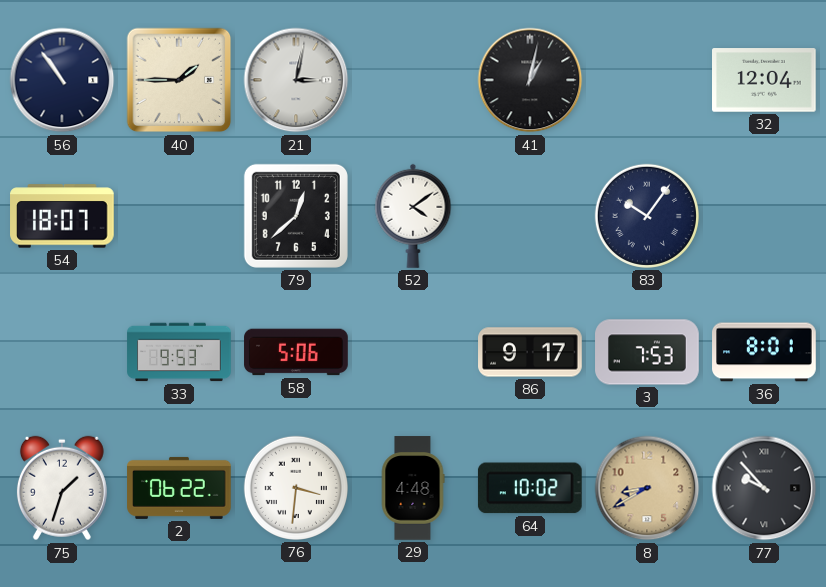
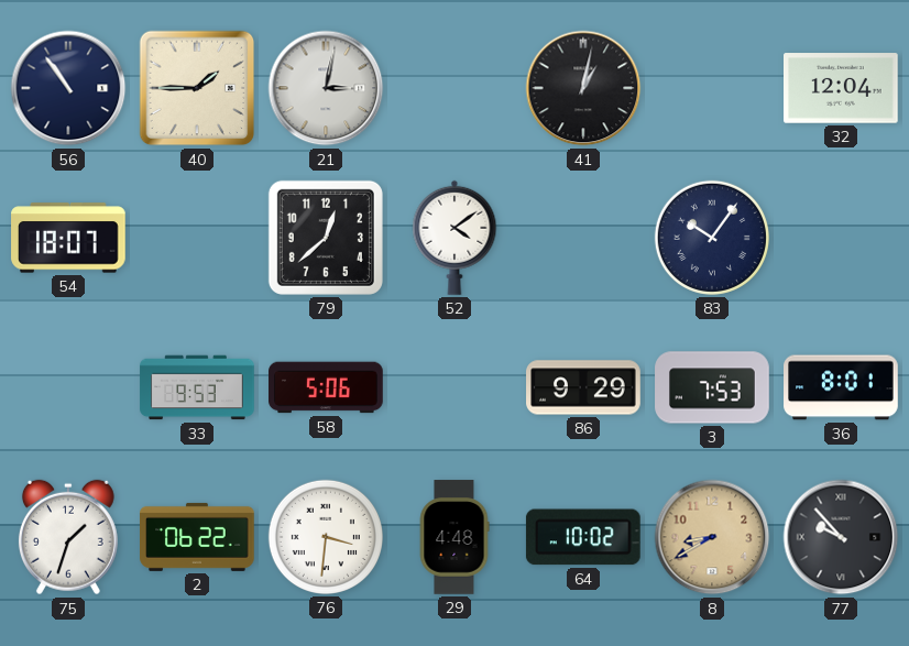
86: 9:17 -> 9:29 (583, 387)
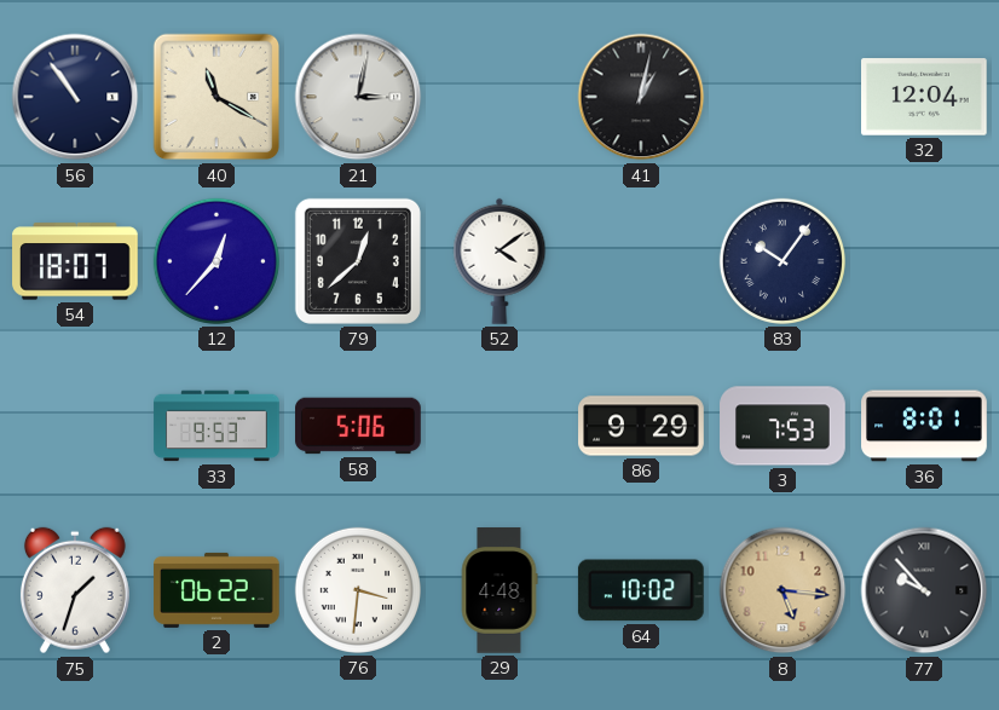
40: 1:45 -> 11:20 (216, 97)
12: none -> 12:37 (216, 261)
8: 8:40 -> 5:16 (783, 590)
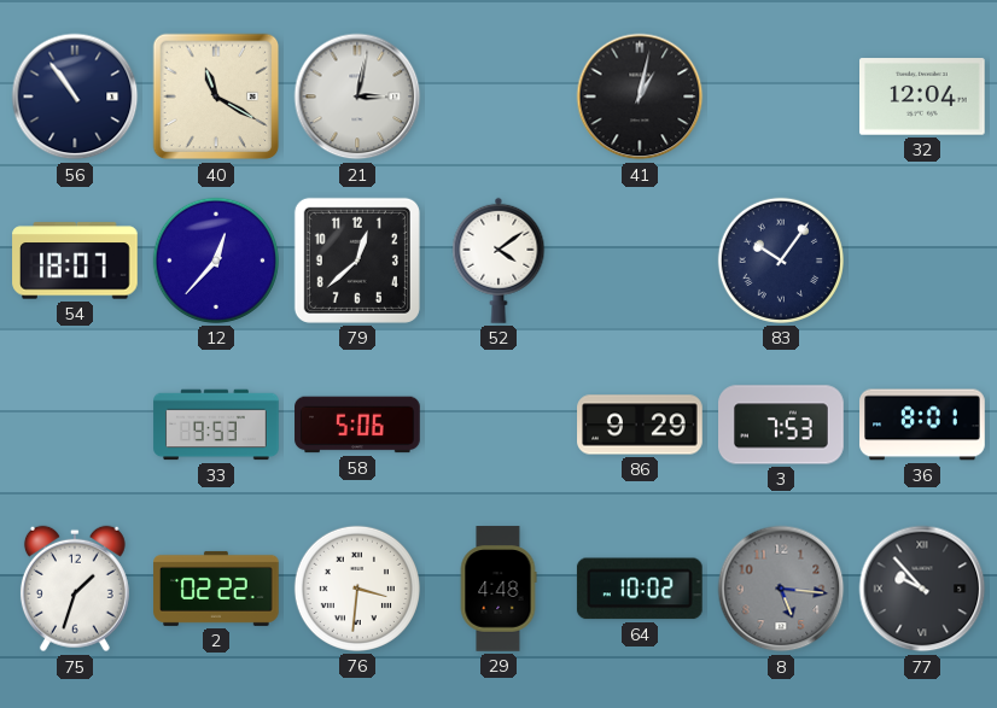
2: 06:22 -> 02:22 (216, 589)
8 dial: champagne -> grey (781, 589)
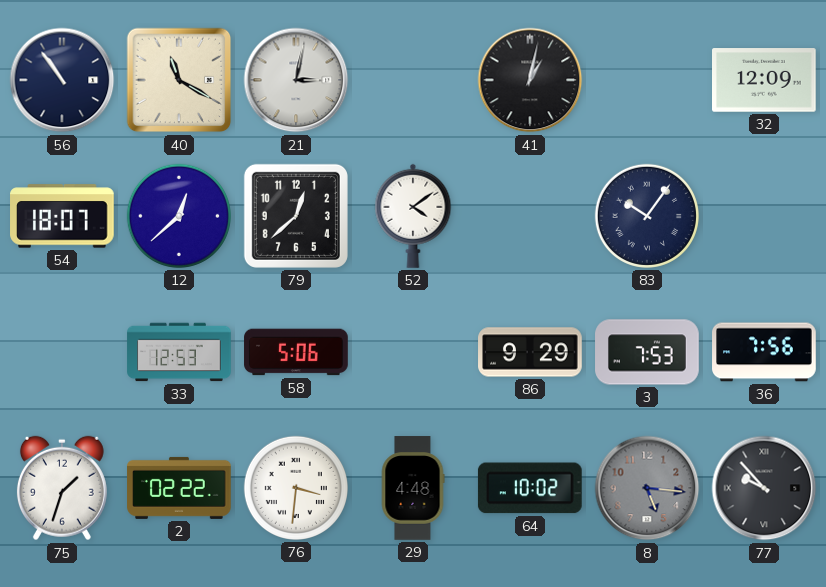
32: 12:04 -> 12:09 (765, 80)
12: 12:37 -> 12:38 (179, 216)
33: 9:53 -> 12:53 (179, 352)
36: 8:01 -> 7:56 (764, 352)
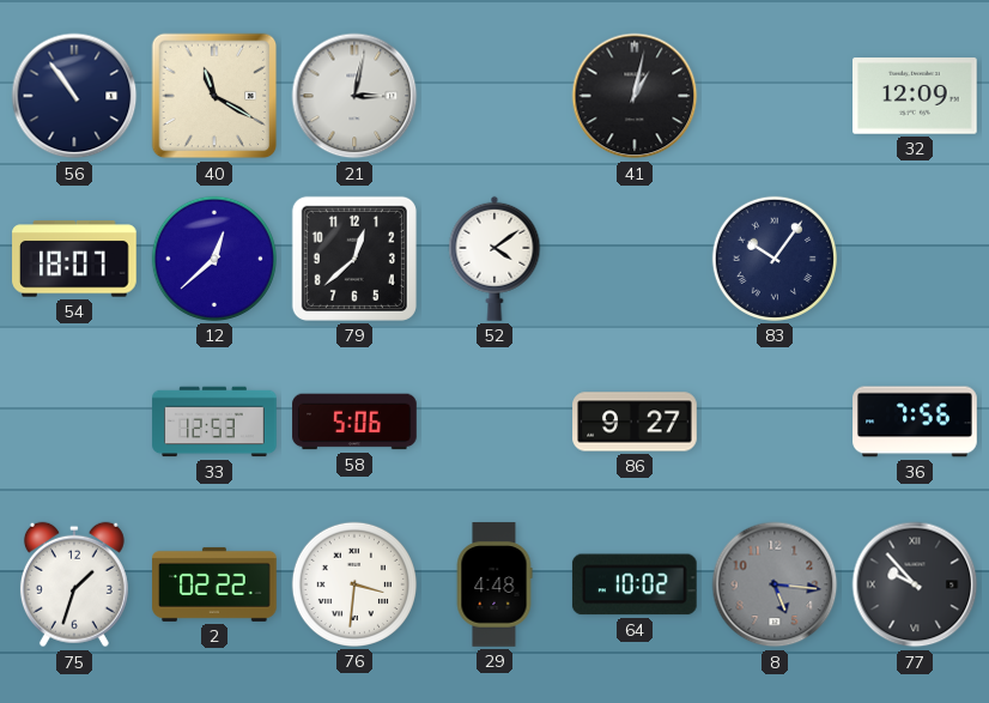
86: 9:29 -> 9:27 (635, 422)
3: 7:53 -> none (647, 352)
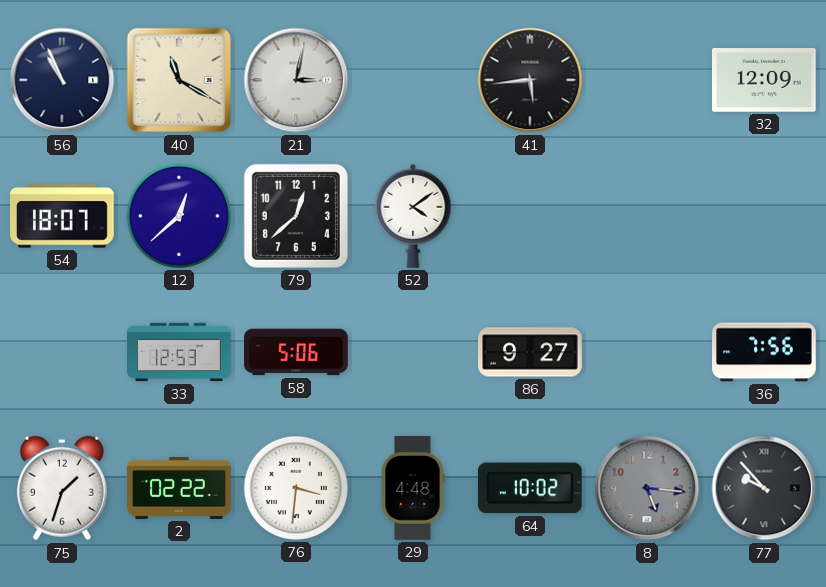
56: 10:54 -> 10:56 (62, 80)
41: 1:02 -> 5:44 (530, 80)
83: 10:06 -> none (775, 259)
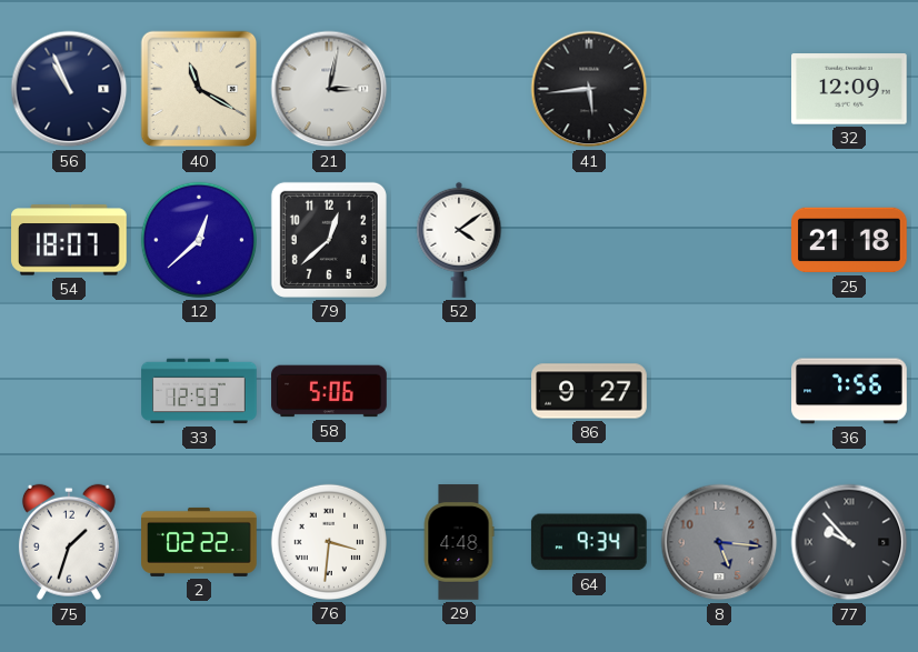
25: none -> 21:18 (849, 240)
64: 10:02 -> 9:34 (589, 542)
